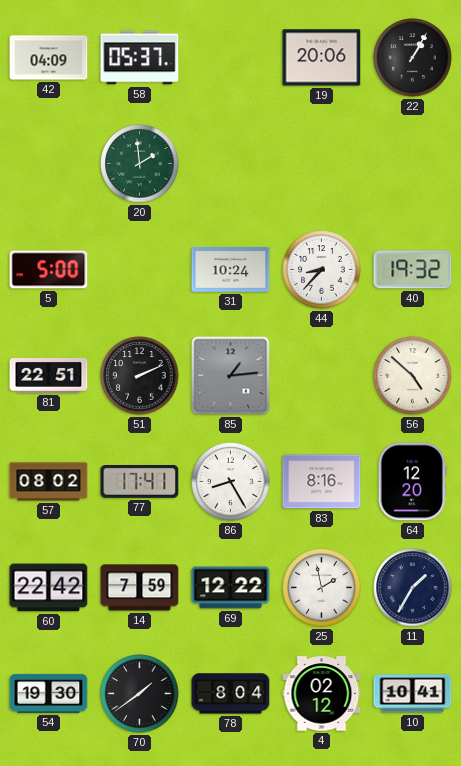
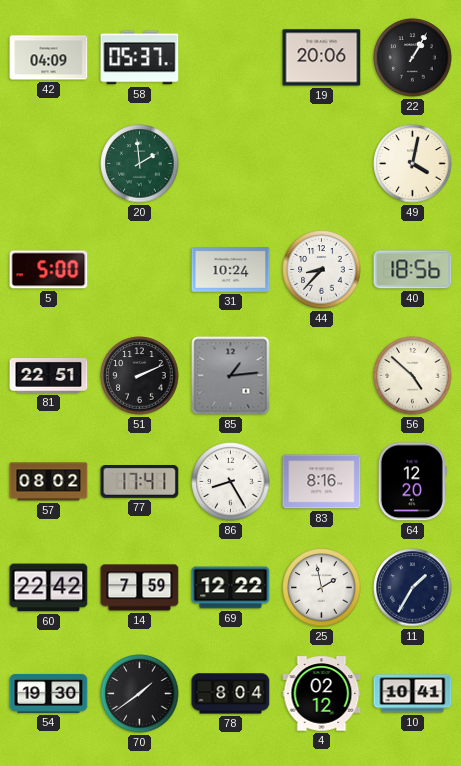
49: none -> 4:02 (413, 164)
40: 19:32 -> 18:56 (413, 270)
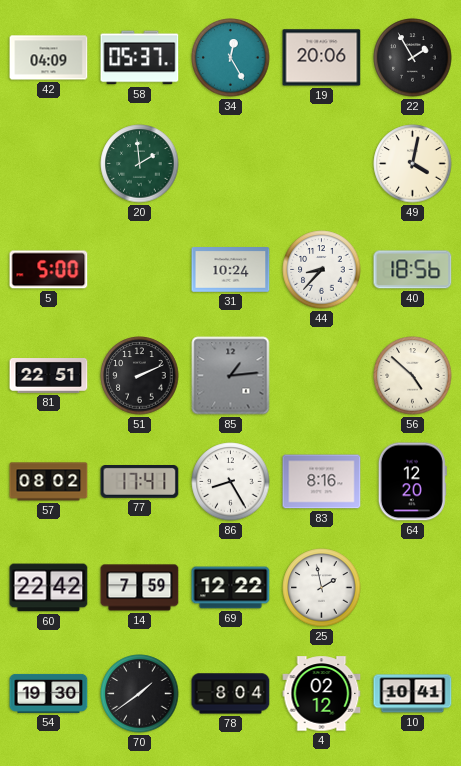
34: none -> 12:25 (231, 58)
22: 1:05 -> 1:55 (413, 58)
11: 1:35 -> none (413, 588)
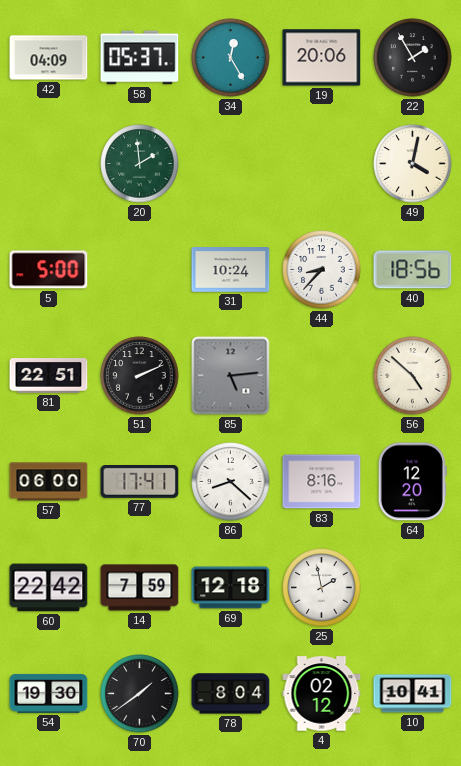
85: 1:14 -> 5:14 (231, 376)
57: 08:02 -> 06:00 (49, 482)
86: 8:25 -> 8:22 (231, 482)
69: 12:22 -> 12:18 (231, 588)
